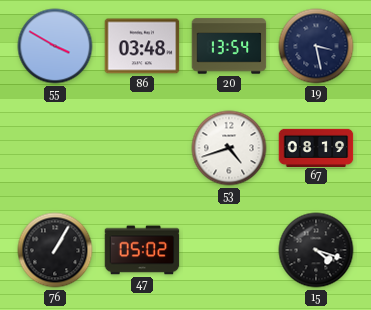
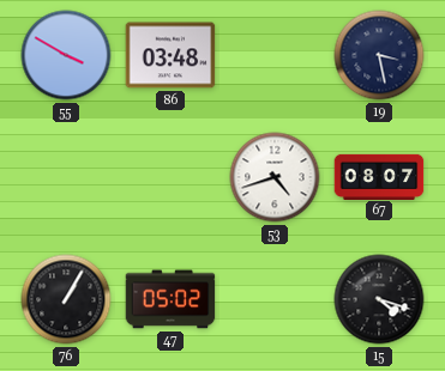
20: 13:54 -> none (229, 46)
67: 08:19 -> 08:07 (379, 176)
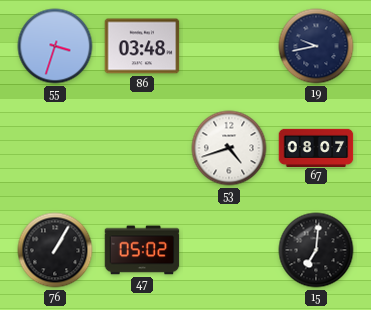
55: 3:50 -> 3:33 (55, 46)
19: 3:28 -> 9:43 (316, 46)
15: 4:18 -> 7:01 (316, 250)
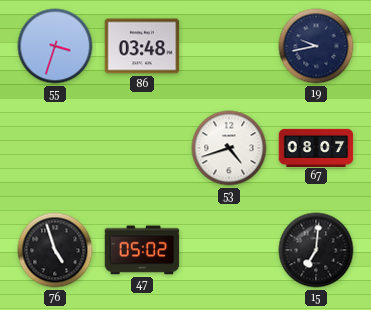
76: 1:05 -> 4:57 (55, 250)
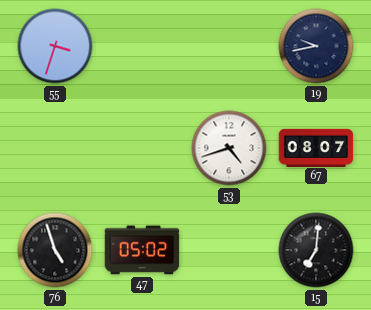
86: 03:48 -> none (142, 46)
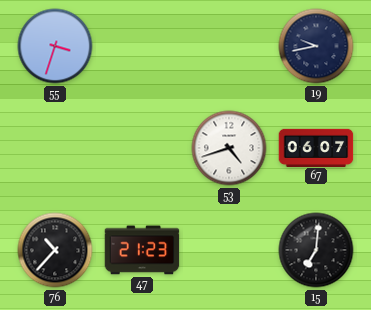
67: 08:07 -> 06:07 (316, 147)
76: 4:57 -> 10:37 (55, 250)
47: 05:02 -> 21:23 (142, 250)
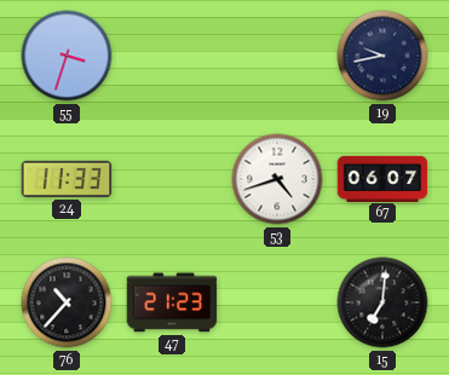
24: none -> 11:33 (67, 179)
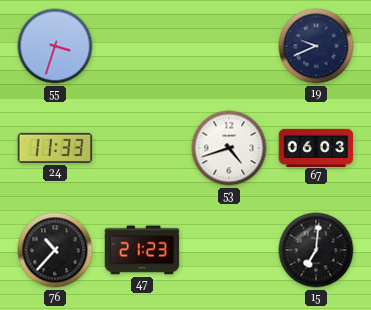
19: 9:43 -> 9:41 (316, 46)
67: 06:07 -> 06:03 (316, 147)
